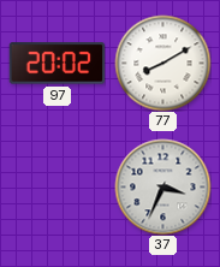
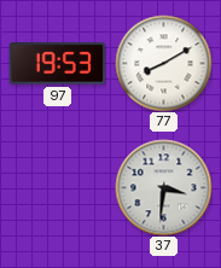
97: 20:02 -> 19:53 (57, 64)
37: 3:34 -> 3:31 (163, 187)
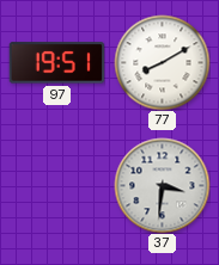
97: 19:53 -> 19:51 (56, 63)
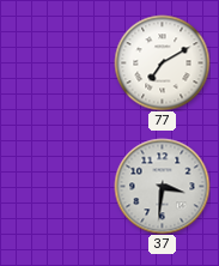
97: 19:51 -> none (56, 63)
77: 8:10 -> 7:10 (162, 62)
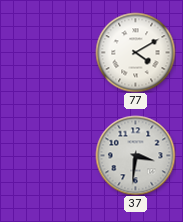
77: 7:10 -> 4:10 (135, 52)
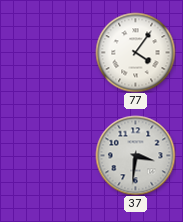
77: 4:10 -> 4:06 (135, 52)
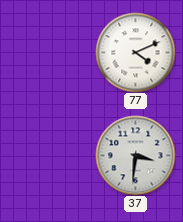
77: 4:06 -> 4:11 (135, 52)
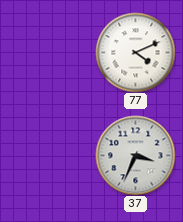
37: 3:31 -> 3:34 (135, 155)
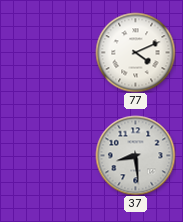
37: 3:34 -> 8:29 (135, 155)
